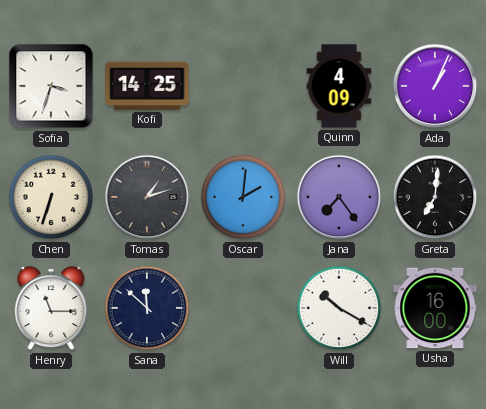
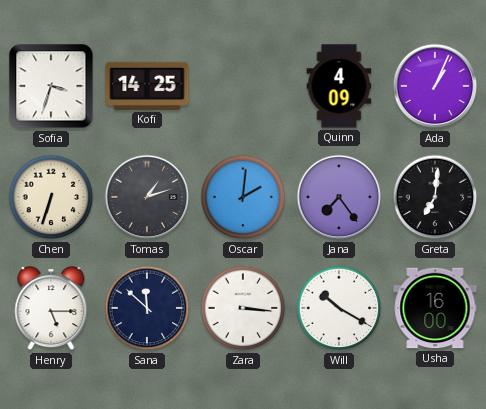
Henry: 11:15 -> 5:15 (51, 309)
Zara: none -> 3:16 (243, 308)
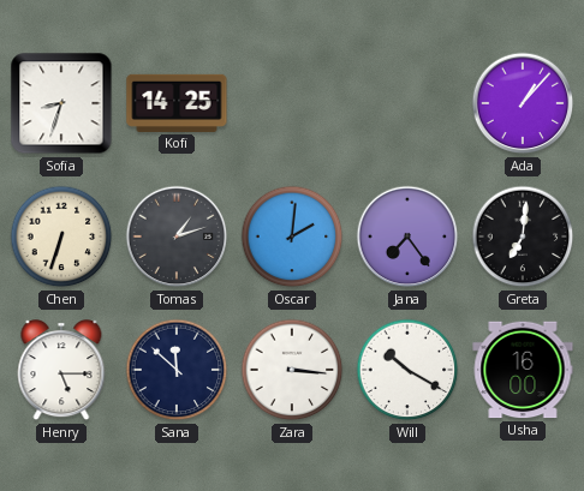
Sofia: 3:33 -> 8:33 (61, 103)
Quinn: 4:09 -> none (339, 86)
Ada: 1:04 -> 1:07 (523, 103)
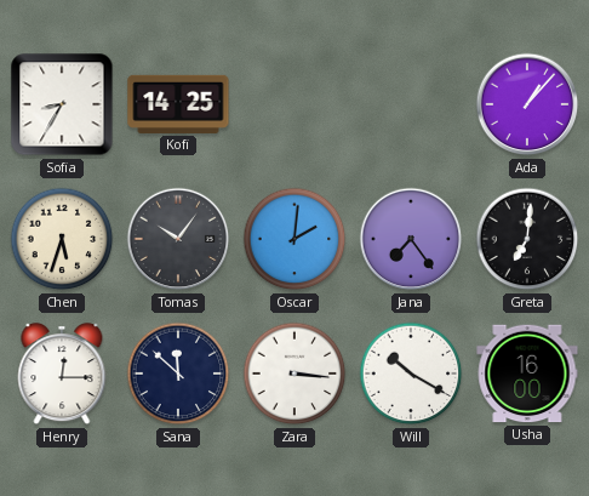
Sofia: 8:33 -> 8:35 (62, 104)
Chen: 6:33 -> 5:33 (62, 239)
Tomas: 1:12 -> 10:06 (178, 239)
Henry: 5:15 -> 12:15 (62, 375)
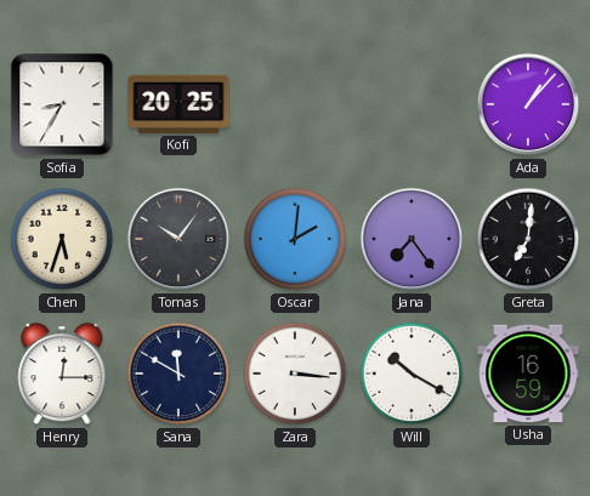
Kofi: 14:25 -> 20:25 (178, 104)
Sana: 11:52 -> 11:50 (178, 374)
Usha: 16:00 -> 16:59 (528, 374)
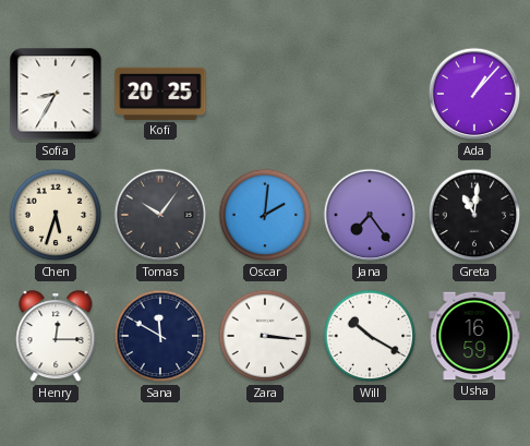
Greta: 7:01 -> 11:01 (474, 215)
